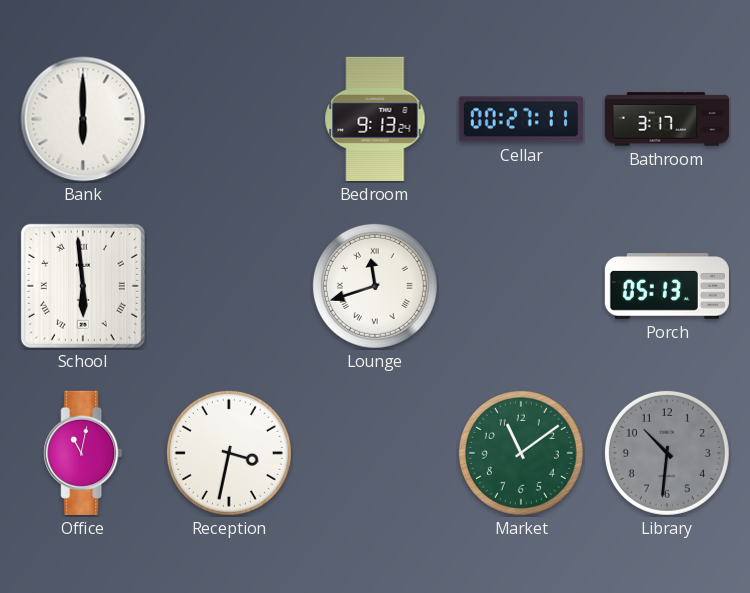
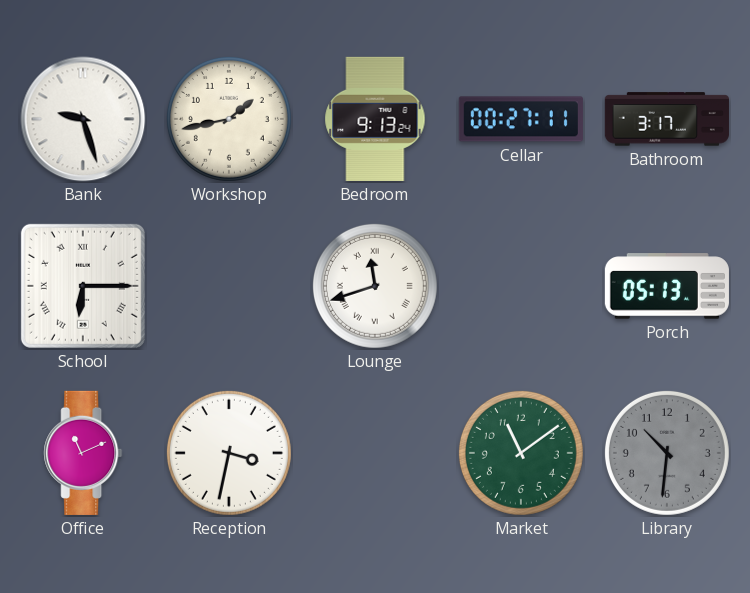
Bank: 6:00 -> 9:27 (83, 119)
Workshop: none -> 1:43 (229, 119)
School: 5:59 -> 6:15 (83, 286)
Office: 11:02 -> 11:11 (83, 453)
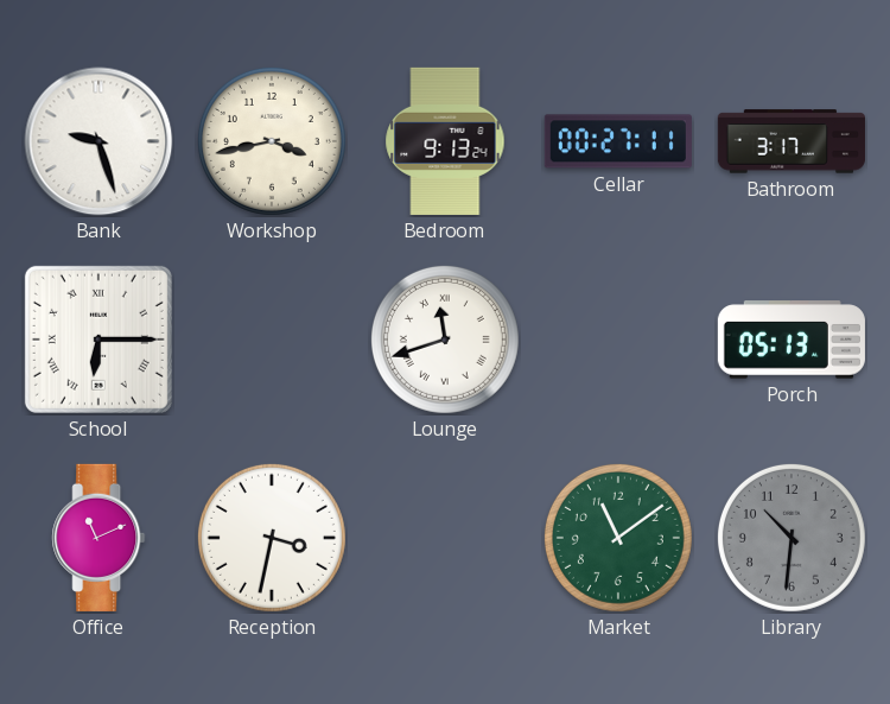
Workshop: 1:43 -> 3:43 (272, 141)
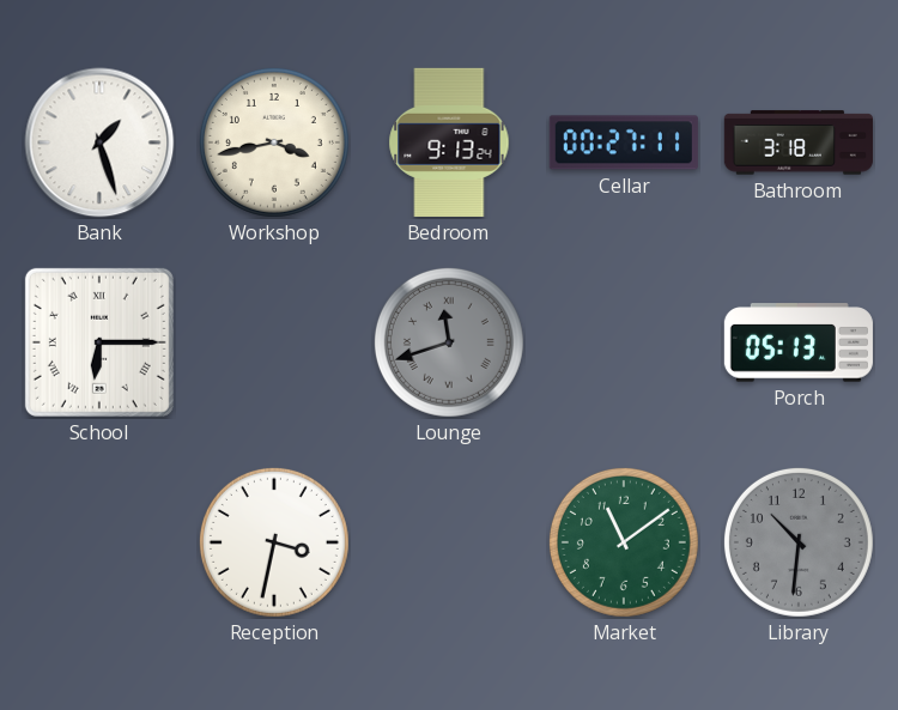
Bank: 9:27 -> 1:27 (99, 142)
Bathroom: 3:17 -> 3:18 (799, 142)
Lounge dial: white -> grey (449, 342)
Office: 11:11 -> none (98, 538)
